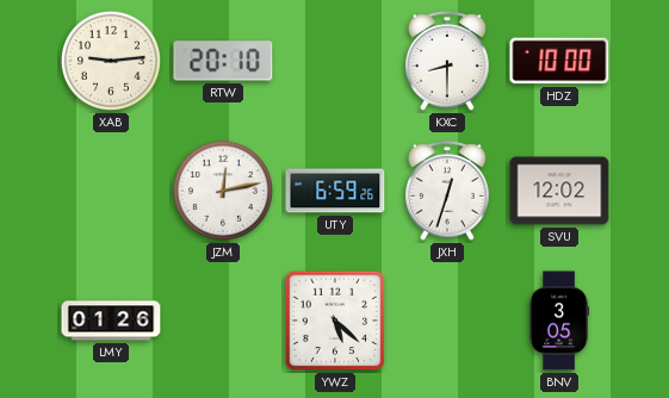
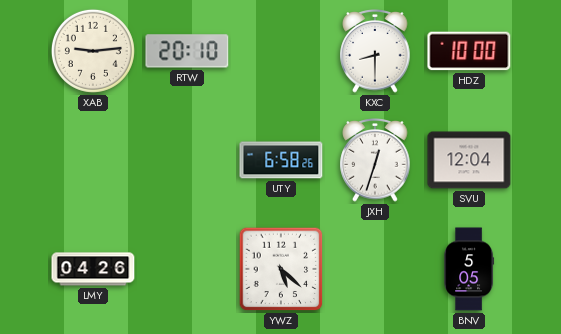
JZM: 12:13 -> none (223, 191)
UTY: 6:59 -> 6:58 (281, 160)
SVU: 12:02 -> 12:04 (469, 160)
LMY: 01:26 -> 04:26 (93, 269)
BNV: 3:05 -> 5:05 (469, 269)
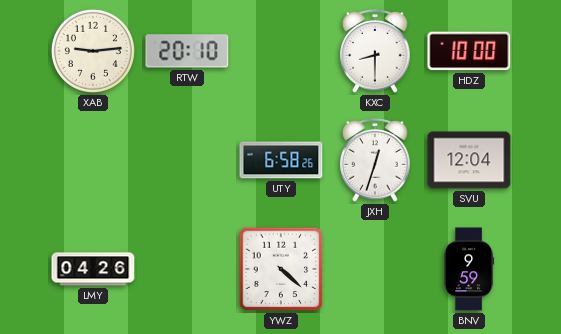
YWZ: 5:22 -> 4:22 (281, 269)
BNV: 5:05 -> 9:59 (469, 269)
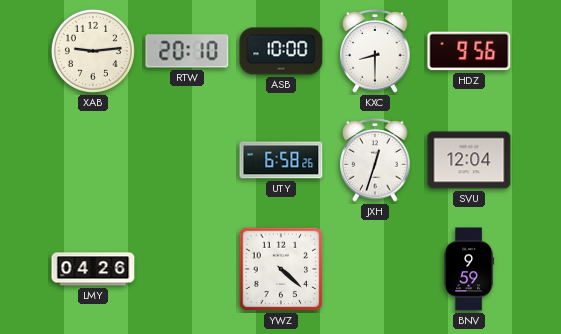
ASB: none -> 10:00 (281, 51)
HDZ: 10:00 -> 9:56 (469, 51)
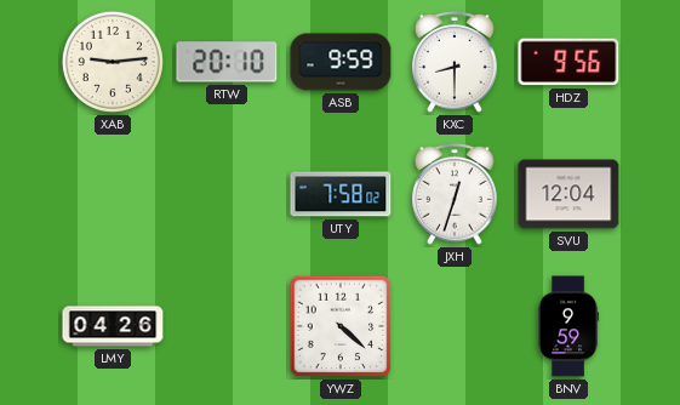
ASB: 10:00 -> 9:59 (341, 62)
UTY: 6:58 -> 7:58 (341, 194)
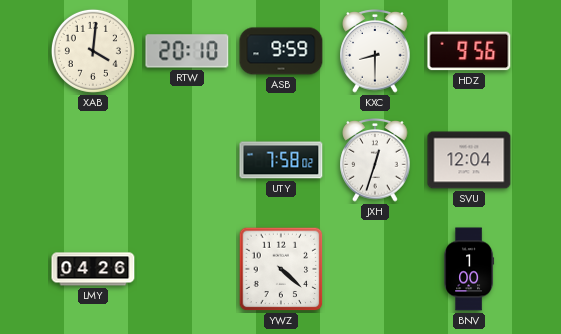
XAB: 9:14 -> 4:01 (93, 51)
BNV: 9:59 -> 1:00 (469, 269)
